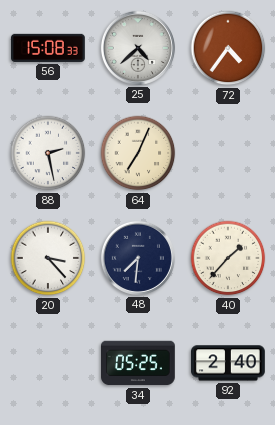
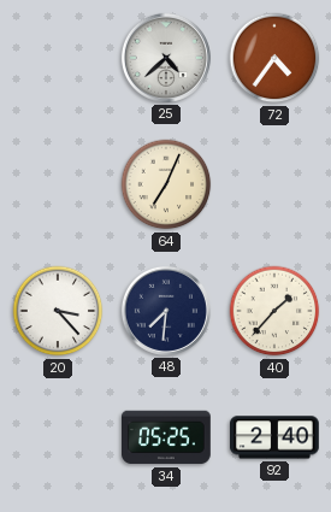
56: 15:08 -> none (49, 48)
88: 2:28 -> none (48, 153)
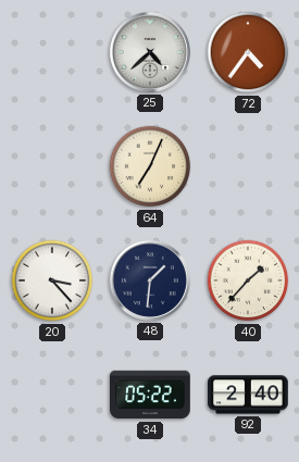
48: 7:31 -> 1:31 (150, 280)
34: 05:25 -> 05:22 (151, 395)
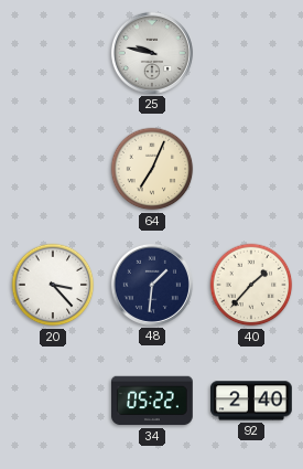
25: 4:38 -> 9:47 (152, 53)
72: 4:36 -> none (248, 52)
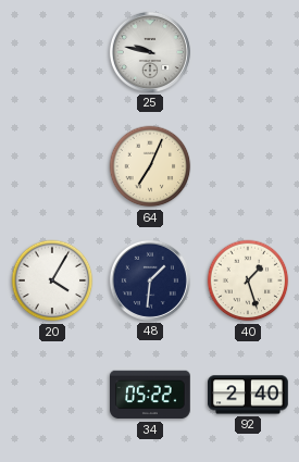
20: 3:23 -> 4:05 (52, 280)
40: 1:37 -> 1:27 (248, 280)
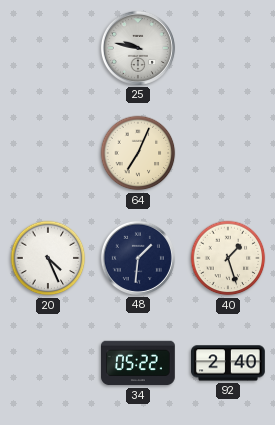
20: 4:05 -> 4:26 (48, 258)
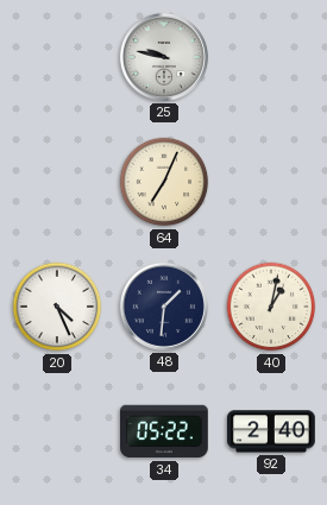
40: 1:27 -> 1:02 (271, 307)
